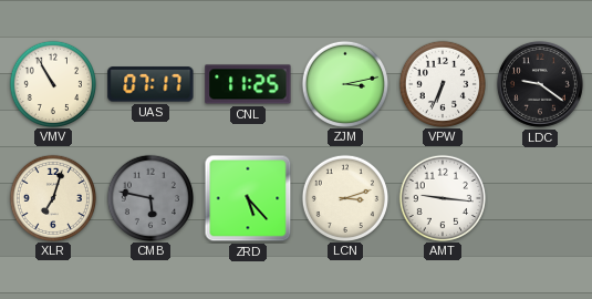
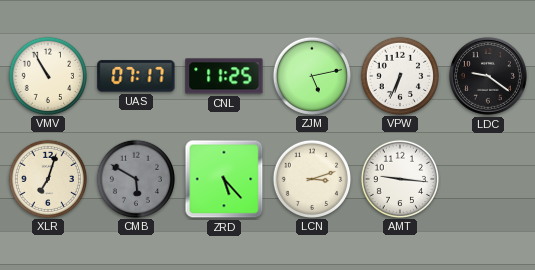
ZJM: 3:13 -> 5:13 (311, 75)
CMB: 5:47 -> 5:50 (135, 178)
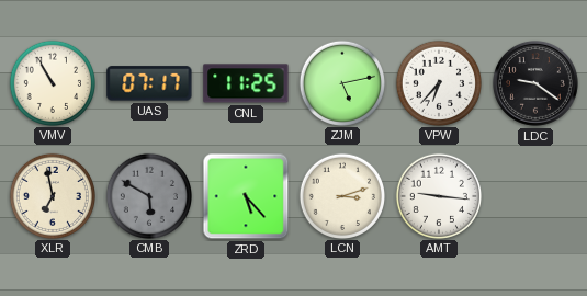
VPW: 6:34 -> 6:37 (438, 82)
XLR: 7:03 -> 6:58 (52, 195)
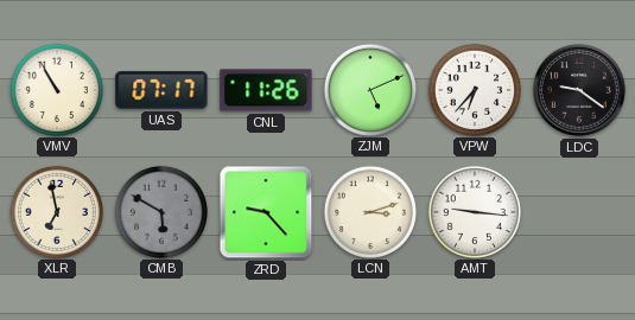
CNL: 11:25 -> 11:26 (266, 90)
ZJM: 5:13 -> 5:11 (369, 89)
ZRD: 5:23 -> 9:23 (266, 212)
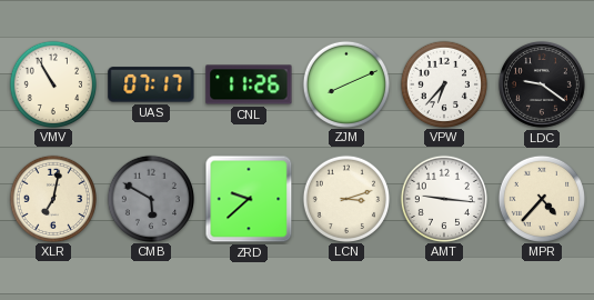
ZJM: 5:11 -> 8:11 (345, 83)
XLR: 6:58 -> 7:02 (52, 198)
ZRD: 9:23 -> 9:38 (249, 199)
MPR: none -> 4:37 (541, 198)
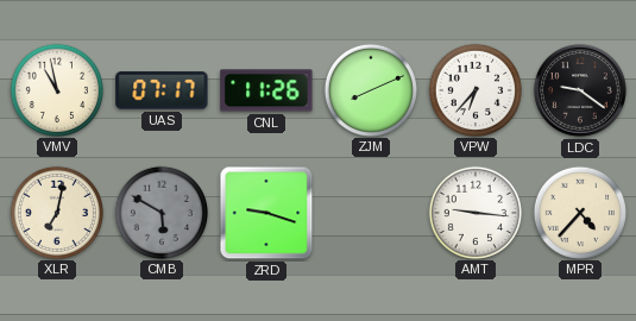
VMV: 10:55 -> 10:58 (56, 89)
ZRD: 9:38 -> 9:18 (266, 213)
LCN: 3:12 -> none (345, 198)
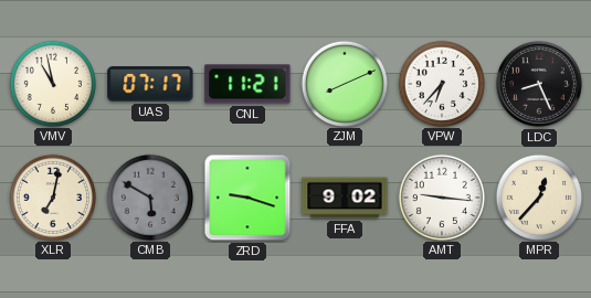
CNL: 11:26 -> 11:21 (247, 84)
LDC: 9:21 -> 8:26 (539, 84)
FFA: none -> 9:02 (345, 198)
MPR: 4:37 -> 12:37 (538, 196)
